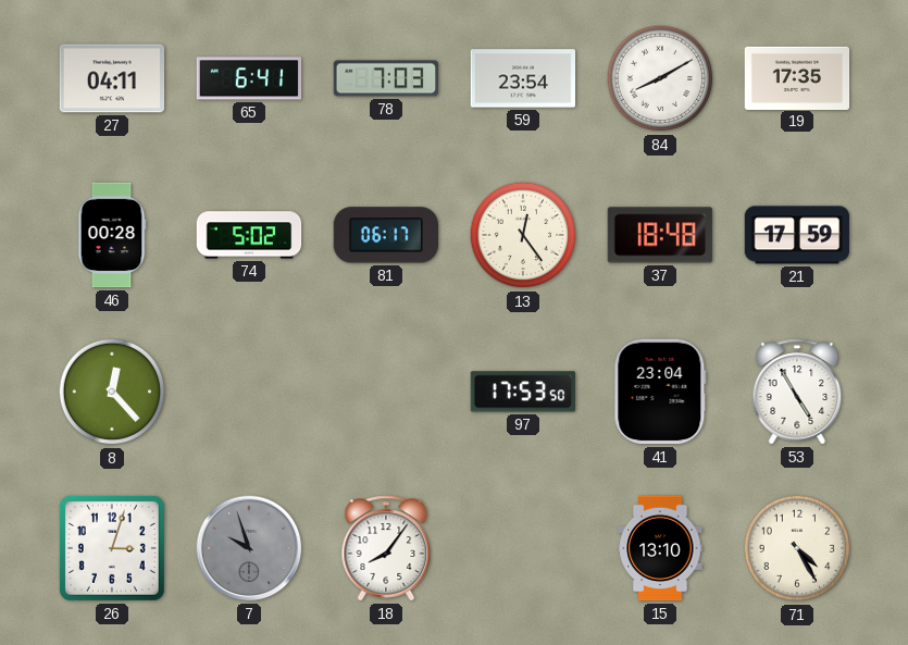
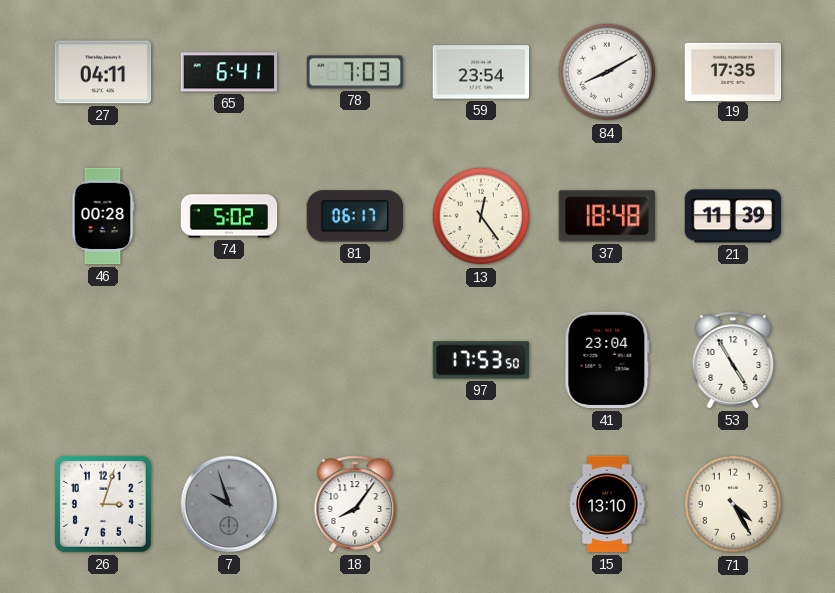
21: 17:59 -> 11:39 (733, 216)
8: 12:23 -> none (112, 392)
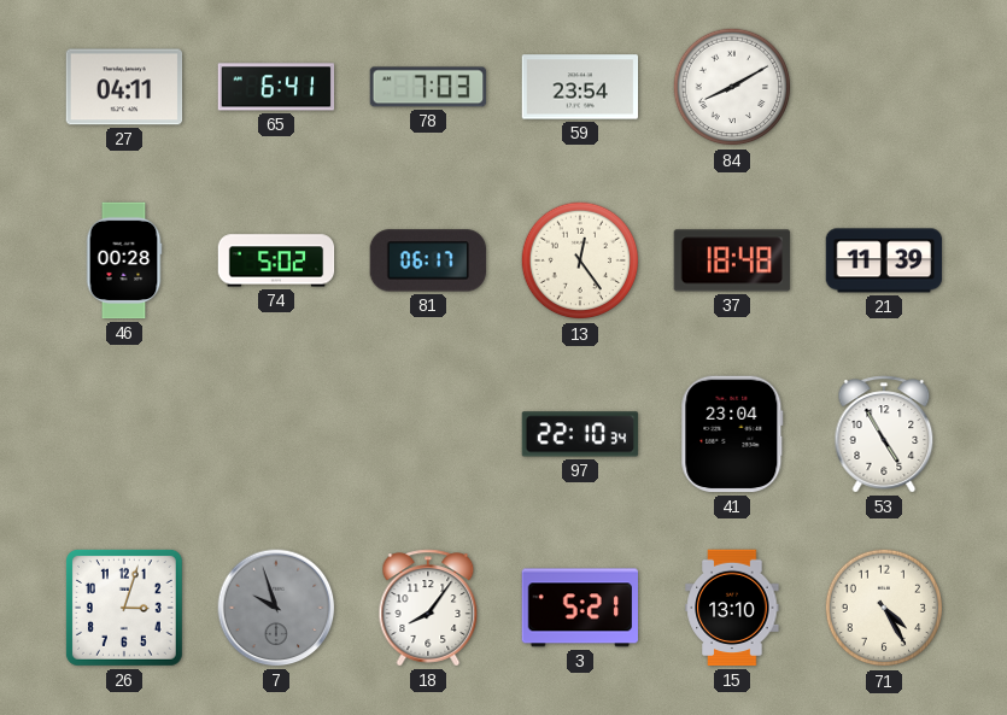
19: 17:35 -> none (733, 71)
97: 17:53 -> 22:10 (580, 434)
3: none -> 5:21 (579, 608)
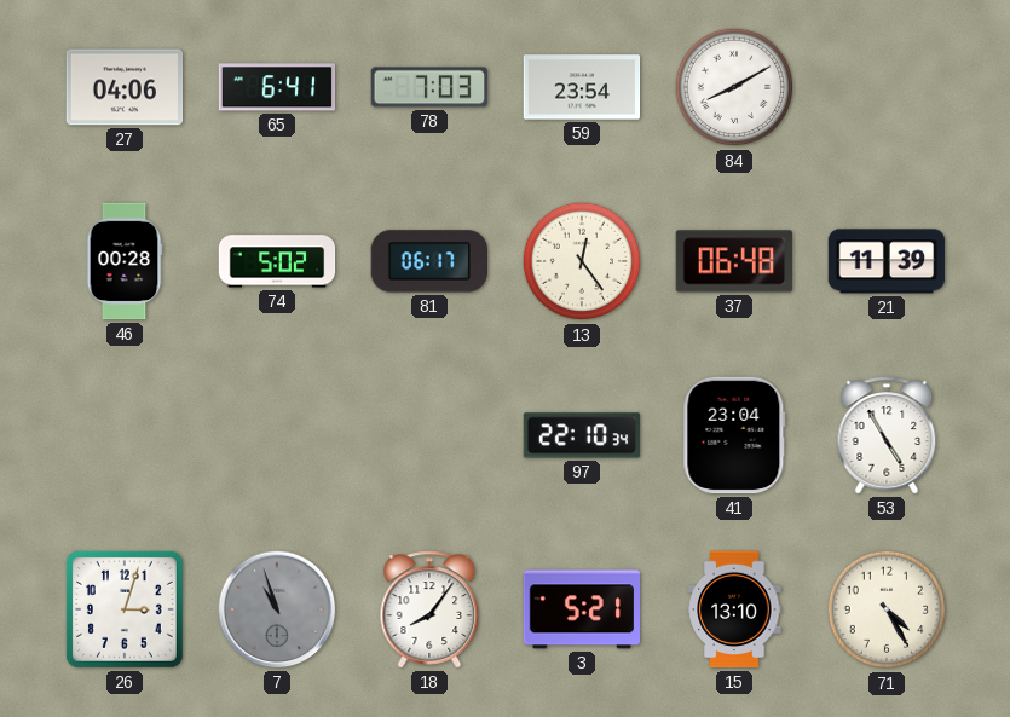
27: 04:11 -> 04:06 (125, 87)
37: 18:48 -> 06:48 (734, 261)
7: 9:57 -> 10:57 (277, 609)
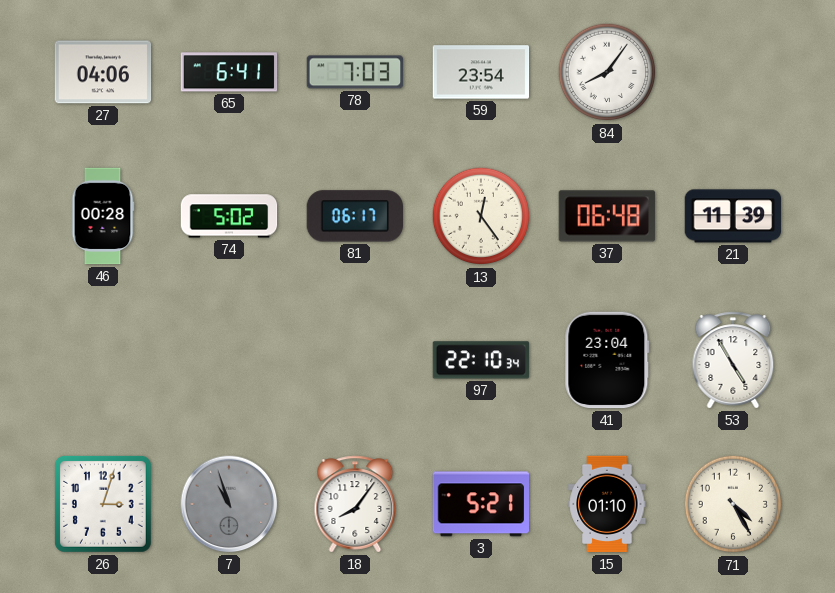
84: 8:10 -> 8:06 (607, 72)
15: 13:10 -> 01:10 (607, 504)
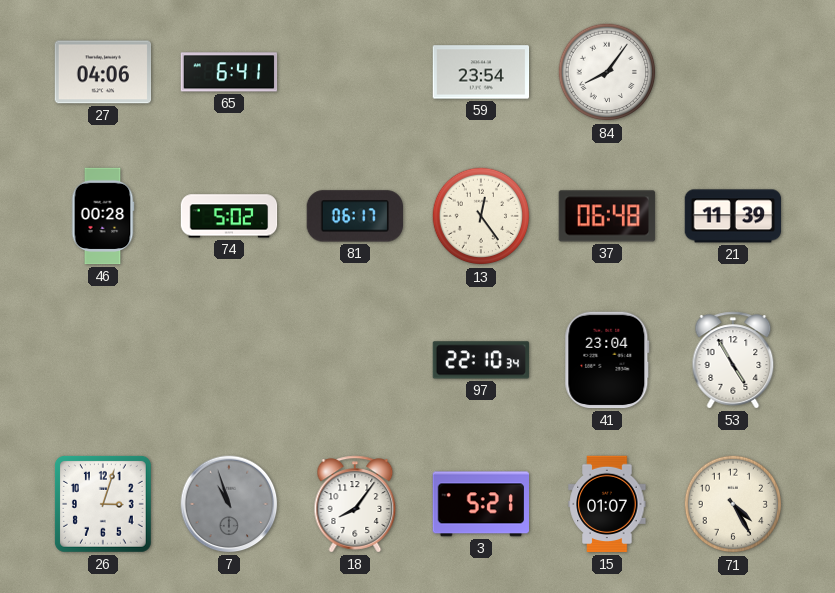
78: 7:03 -> none (355, 72)
15: 01:10 -> 01:07 (607, 504)
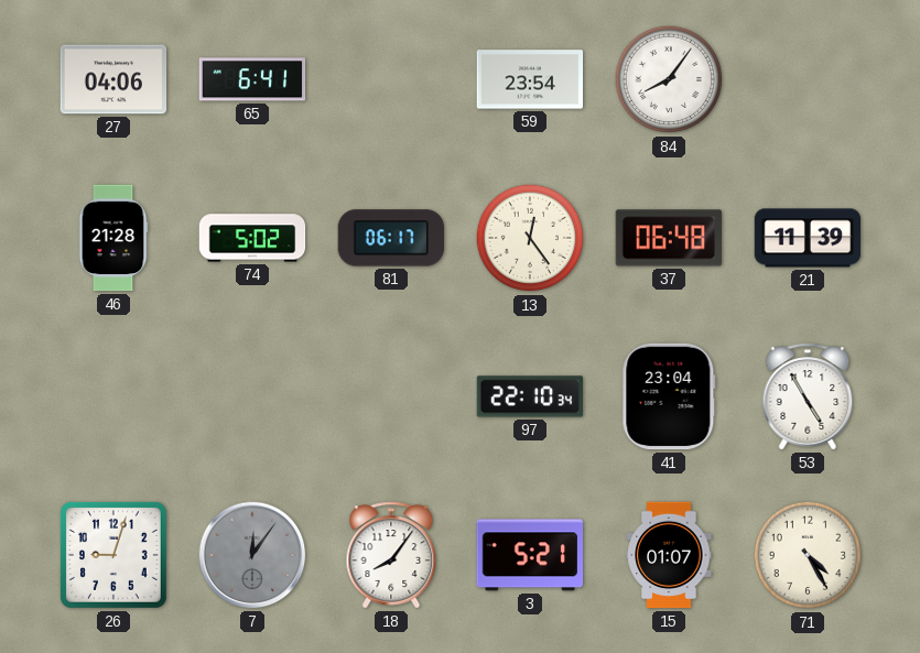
46: 00:28 -> 21:28 (113, 238)
26: 3:03 -> 9:03 (115, 556)
7: 10:57 -> 12:06 (252, 555)
